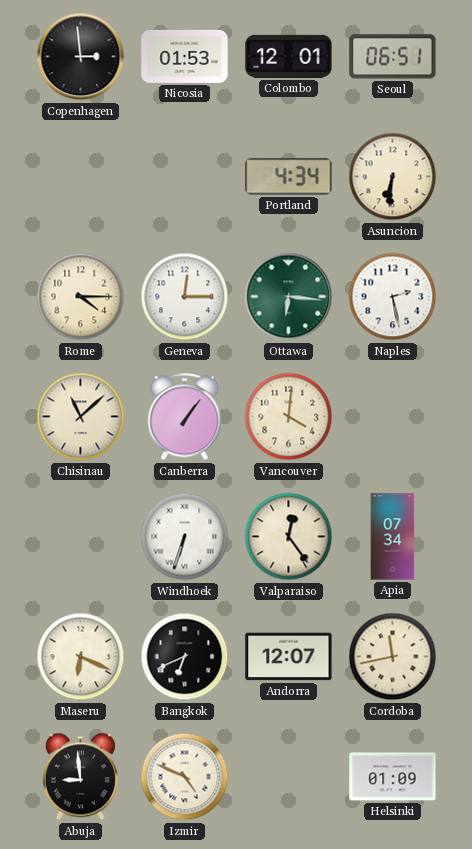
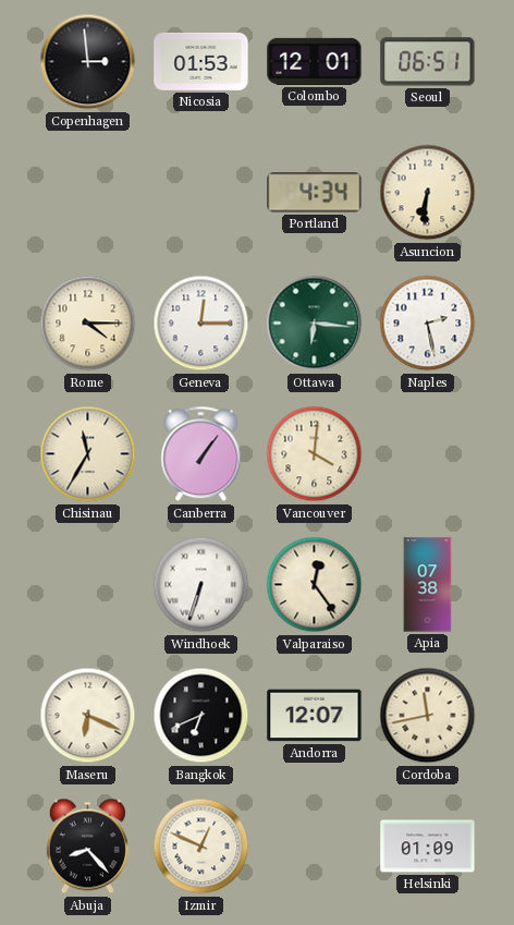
Chisinau: 11:08 -> 11:35 (88, 454)
Apia: 07:34 -> 07:38 (428, 585)
Abuja: 8:59 -> 8:23 (87, 847)
Izmir: 4:49 -> 12:49 (201, 847)
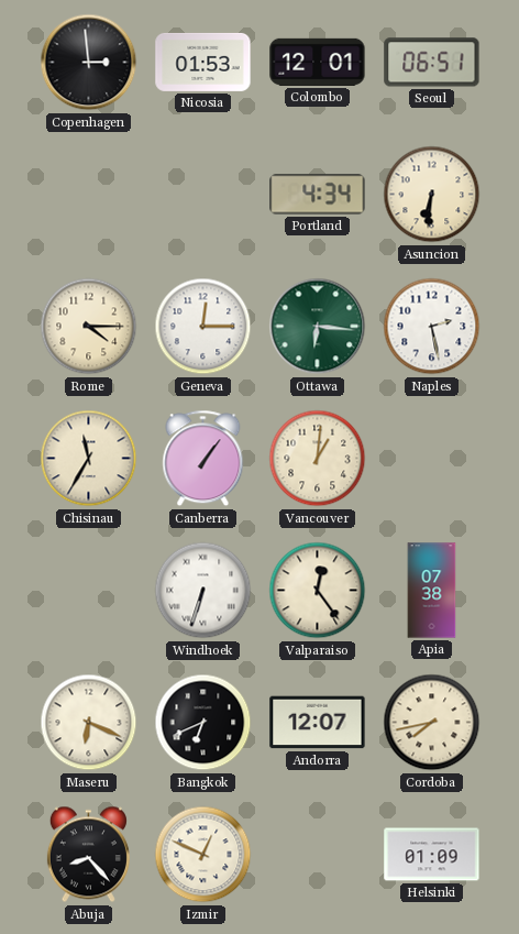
Vancouver: 4:01 -> 1:01 (318, 459)
Cordoba: 11:43 -> 7:43 (432, 723)
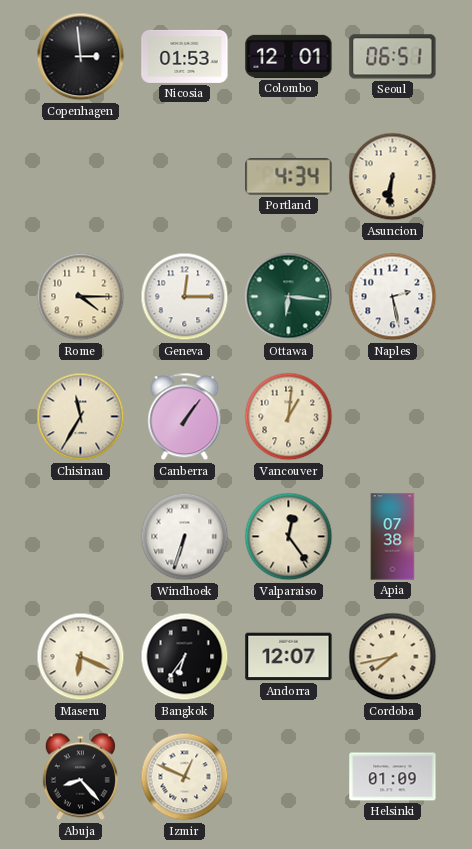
Bangkok: 6:41 -> 6:36 (185, 657)
